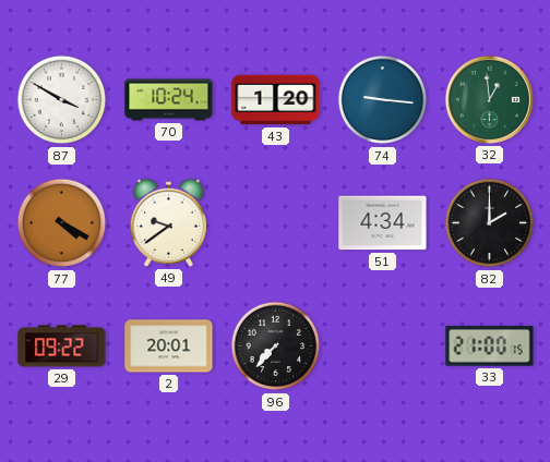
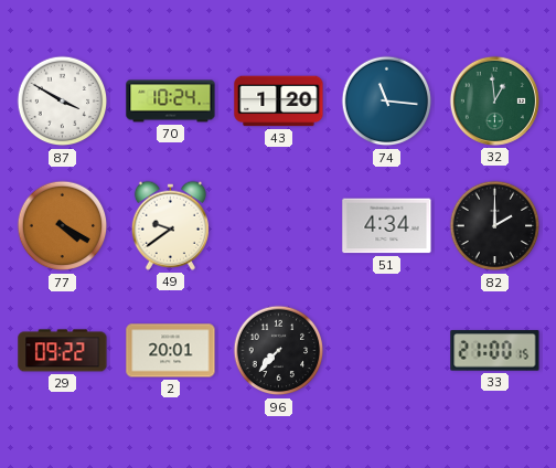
74: 9:16 -> 11:16 (387, 102)
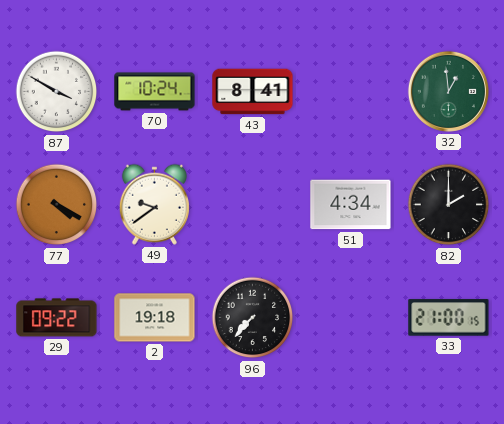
43: 1:20 -> 8:41 (253, 92)
74: 11:16 -> none (387, 102)
2: 20:01 -> 19:18 (155, 318)
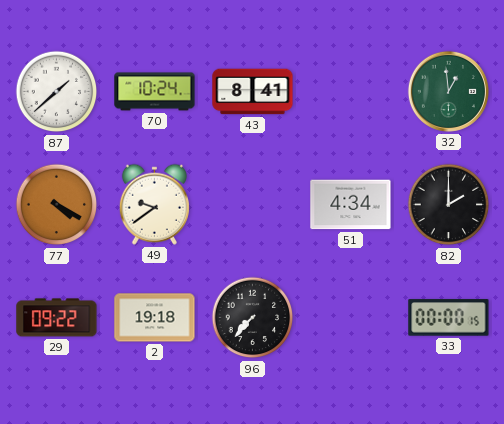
87: 3:50 -> 1:38 (57, 92)
33: 21:00 -> 00:00 (449, 318)
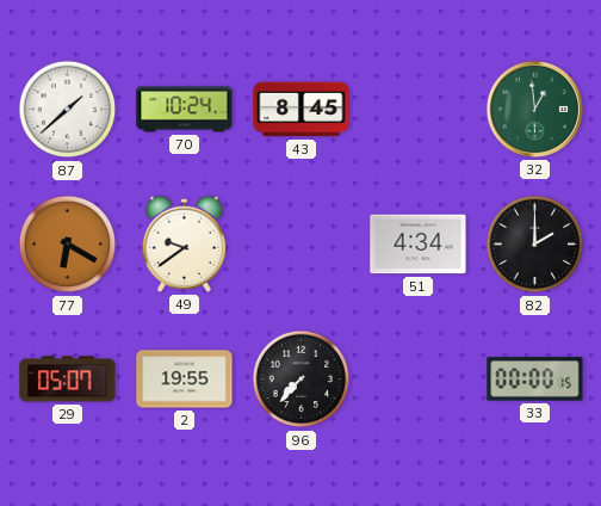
43: 8:41 -> 8:45 (302, 110)
77: 4:20 -> 6:20 (68, 245)
29: 09:22 -> 05:07 (68, 379)
2: 19:18 -> 19:55 (185, 379)
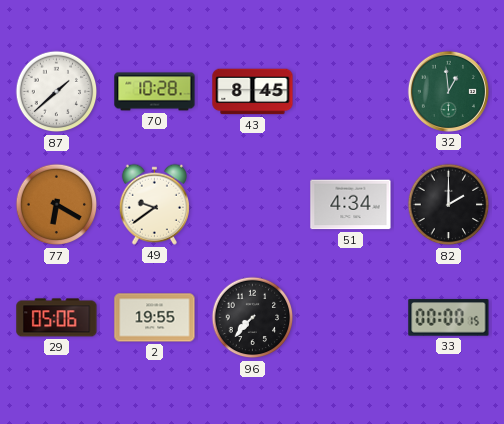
70: 10:24 -> 10:28 (155, 92)
29: 05:07 -> 05:06 (57, 318)
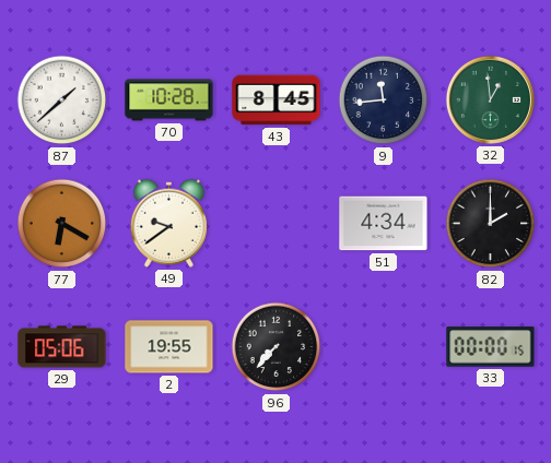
9: none -> 11:44 (384, 100)
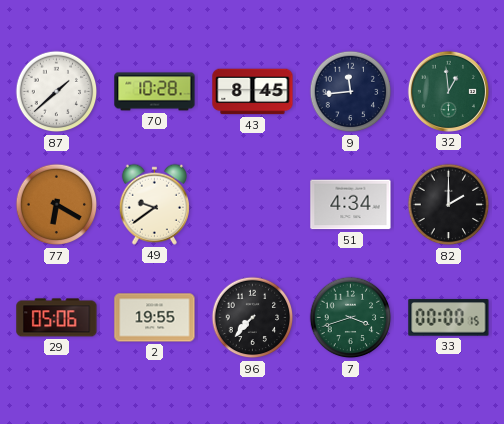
7: none -> 3:42 (351, 318)
